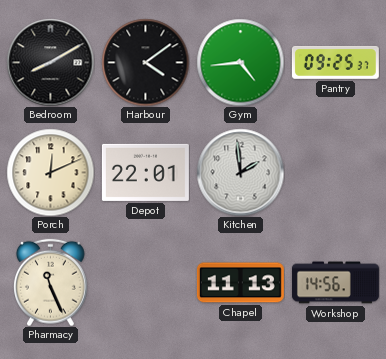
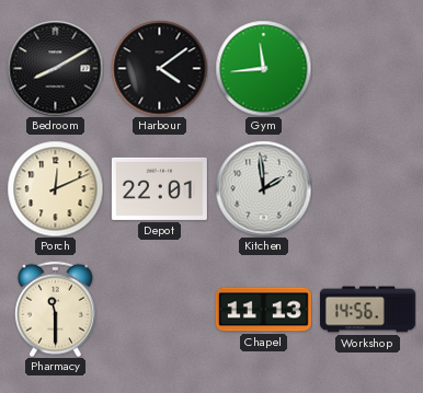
Gym: 4:44 -> 11:44 (263, 68)
Pantry: 09:25 -> none (335, 62)
Pharmacy: 11:26 -> 11:30 (56, 309)
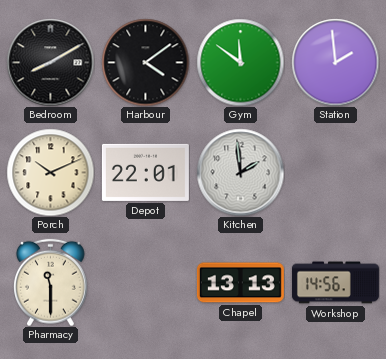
Gym: 11:44 -> 11:51 (240, 62)
Station: none -> 1:59 (335, 62)
Porch: 12:11 -> 10:11 (50, 172)
Chapel: 11:13 -> 13:13 (240, 283)
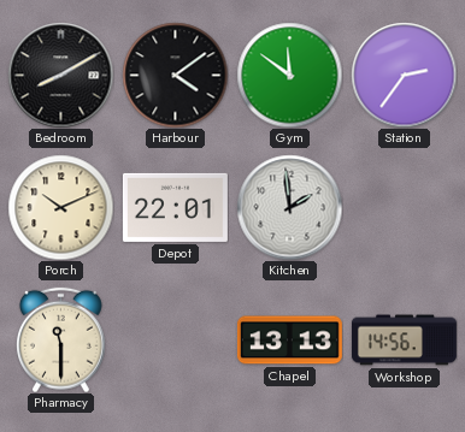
Station: 1:59 -> 2:36 (404, 75)
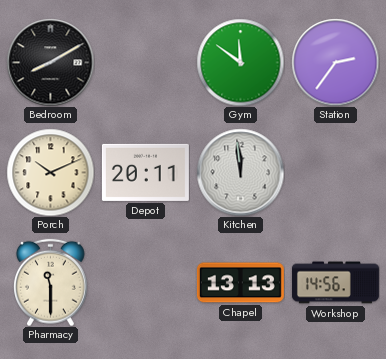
Harbour: 4:09 -> none (175, 75)
Depot: 22:01 -> 20:11 (145, 172)
Kitchen: 1:59 -> 11:59 (240, 172)
